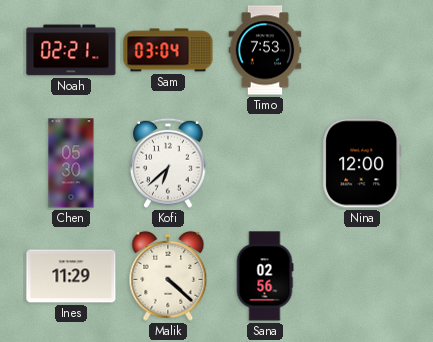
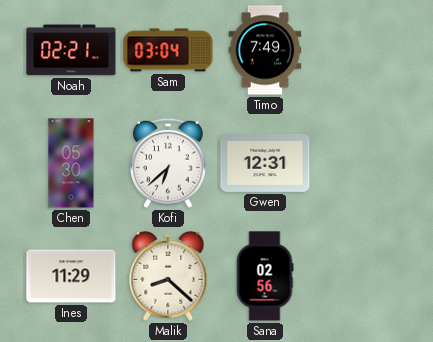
Timo: 7:53 -> 7:49 (265, 50)
Gwen: none -> 12:31 (265, 163)
Nina: 12:00 -> none (362, 163)
Malik: 4:22 -> 8:22 (168, 276)
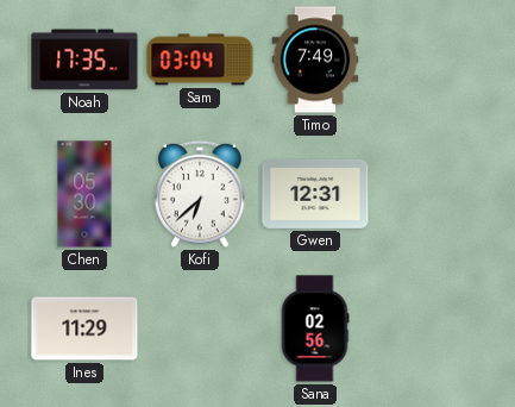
Noah: 02:21 -> 17:35 (84, 60)
Malik: 8:22 -> none (168, 276)
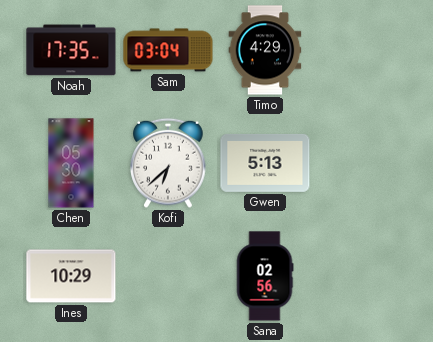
Timo: 7:49 -> 4:29 (265, 50)
Gwen: 12:31 -> 5:13 (265, 163)
Ines: 11:29 -> 10:29 (71, 276)
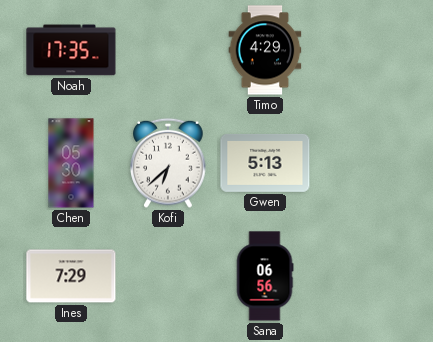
Sam: 03:04 -> none (168, 50)
Ines: 10:29 -> 7:29 (71, 276)
Sana: 02:56 -> 06:56 (265, 276)
